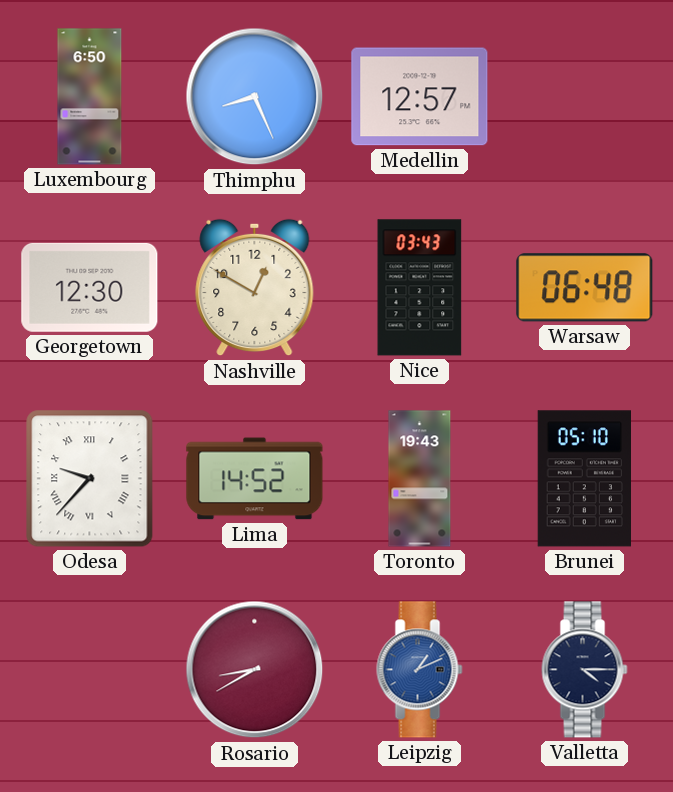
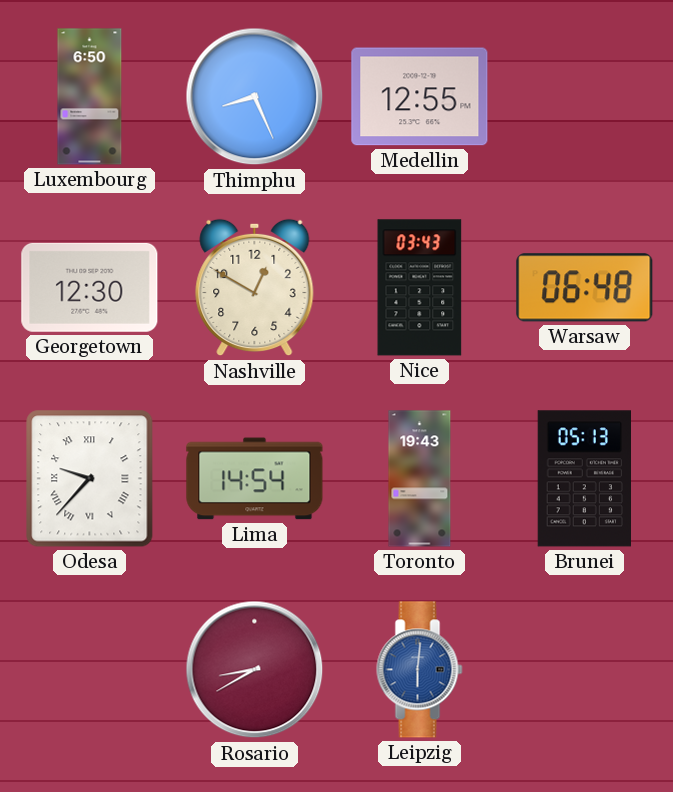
Medellin: 12:57 -> 12:55 (420, 97)
Lima: 14:52 -> 14:54 (255, 479)
Brunei: 05:10 -> 05:13 (584, 479)
Leipzig: 1:11 -> 6:01 (420, 670)
Valletta: 4:15 -> none (585, 670)
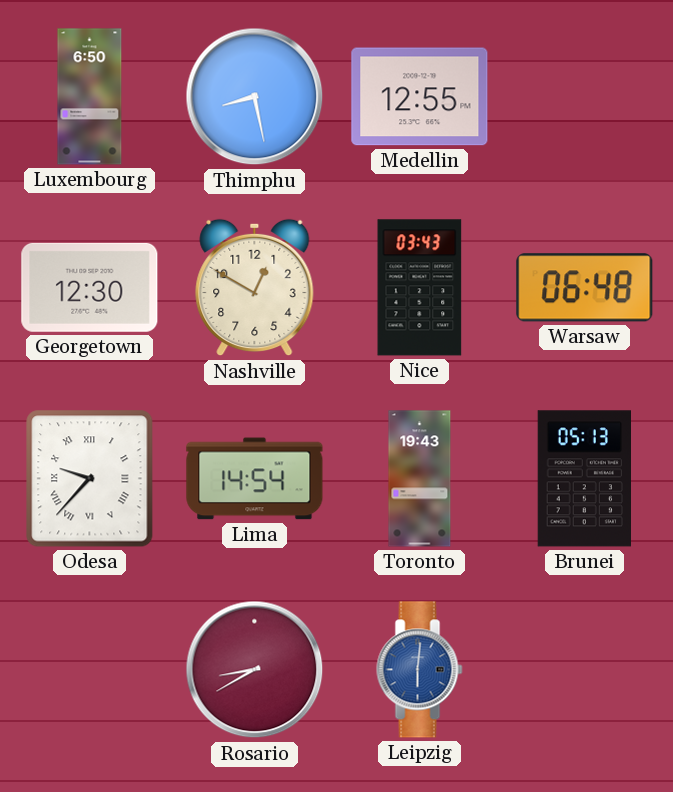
Thimphu: 8:26 -> 8:28 (255, 97)
